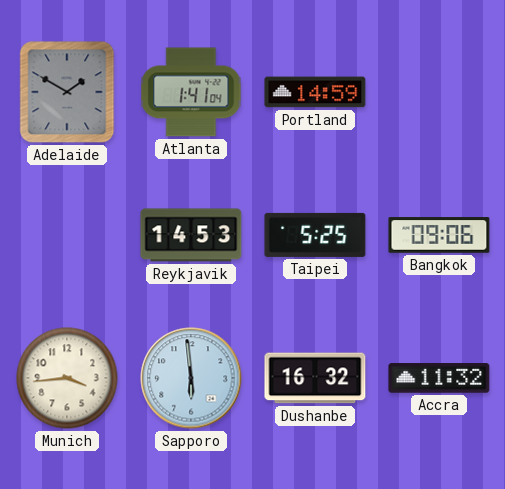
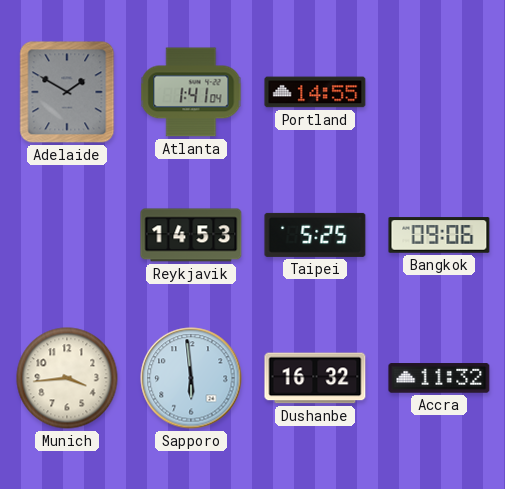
Portland: 14:59 -> 14:55 (315, 92)
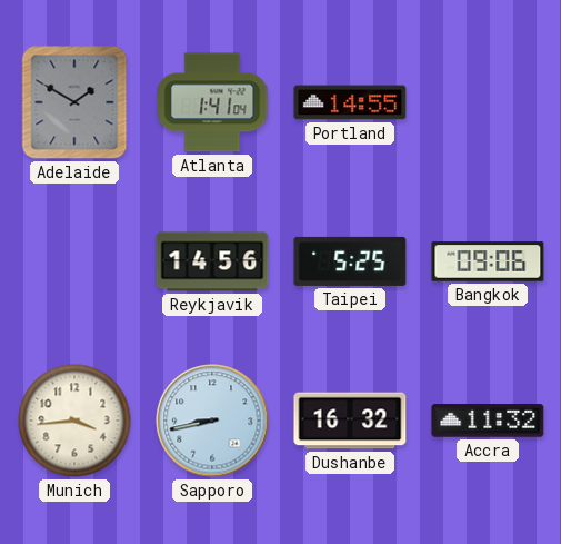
Reykjavik: 14:53 -> 14:56 (212, 261)
Sapporo: 5:59 -> 8:43 (212, 421)
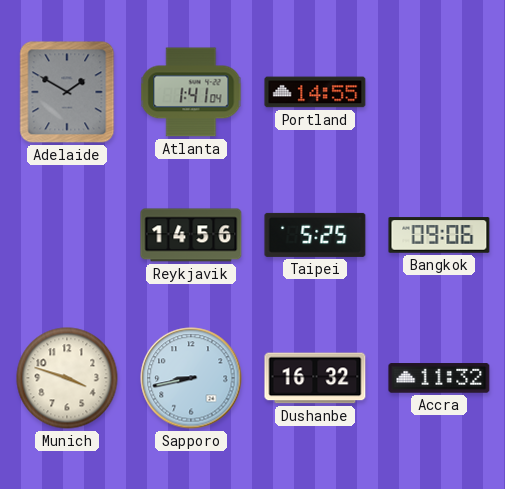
Munich: 3:44 -> 3:48 (67, 378)
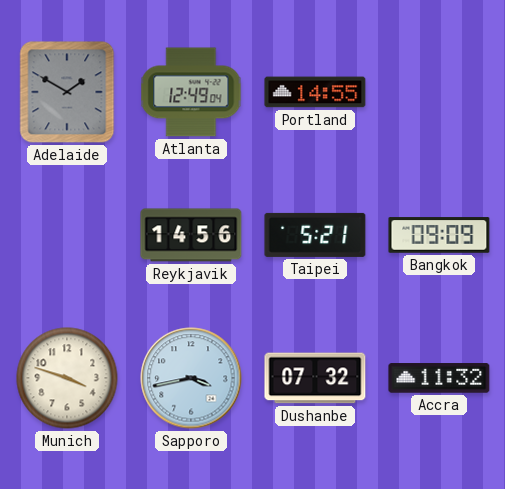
Atlanta: 1:41 -> 12:49 (191, 92)
Taipei: 5:25 -> 5:21 (315, 235)
Bangkok: 09:06 -> 09:09 (439, 235)
Sapporo: 8:43 -> 3:43 (191, 378)
Dushanbe: 16:32 -> 07:32 (315, 378)
